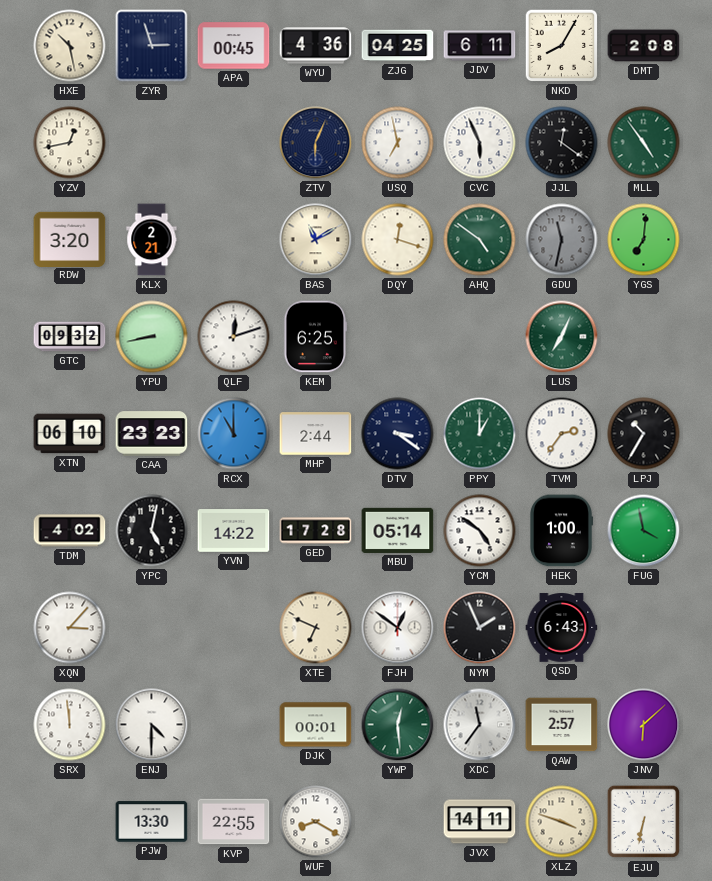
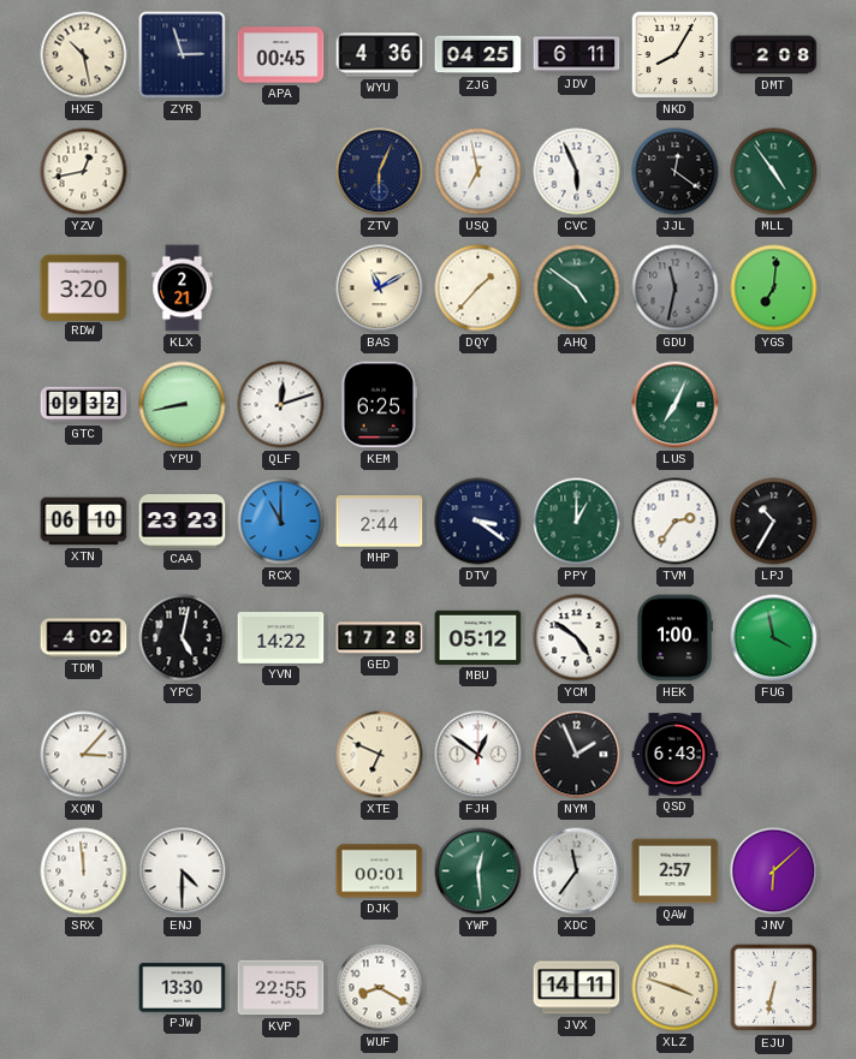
DQY: 12:18 -> 1:37 (478, 288)
MBU: 05:14 -> 05:12 (478, 637)
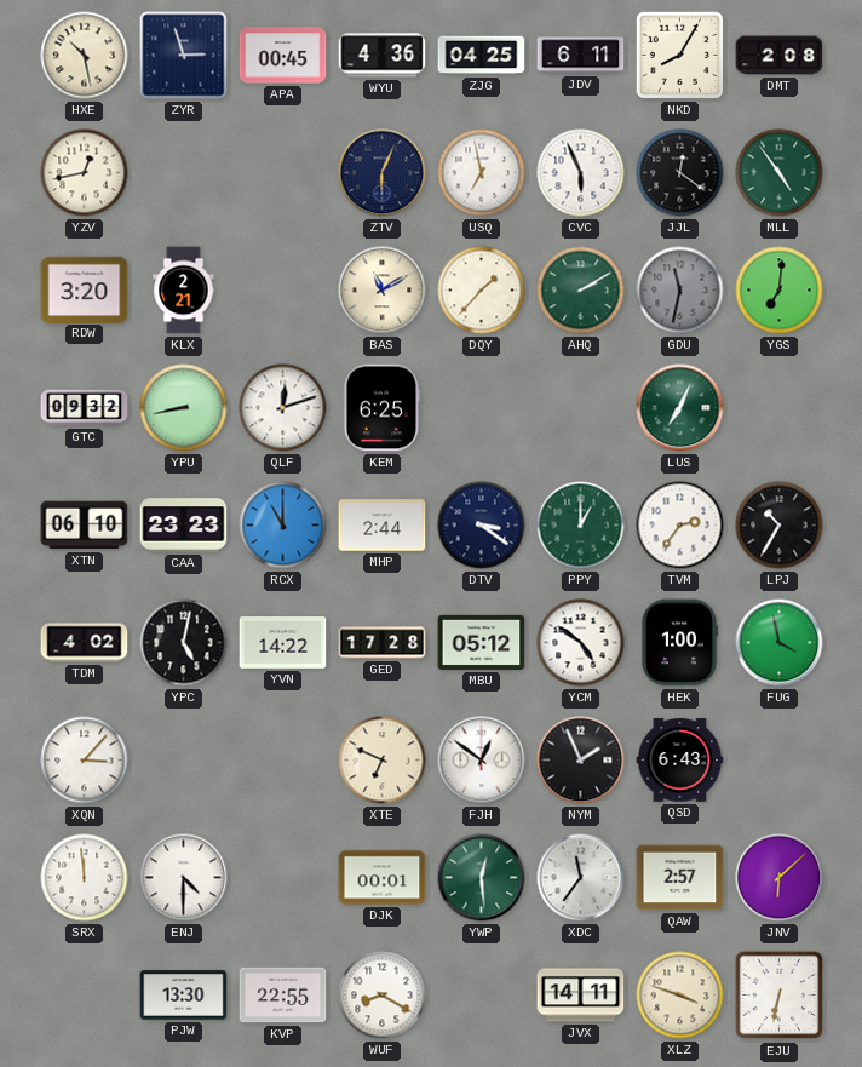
AHQ: 4:51 -> 2:10 (581, 291)
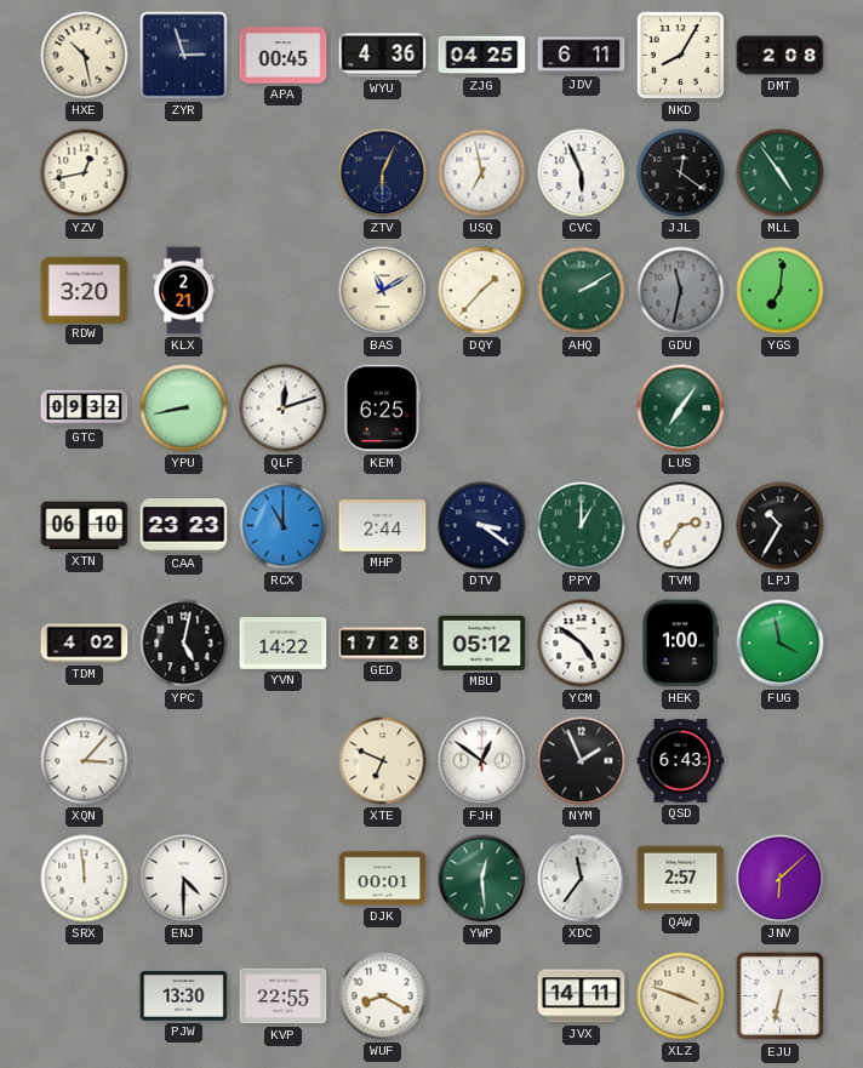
LUS: 7:04 -> 7:06 (681, 409)
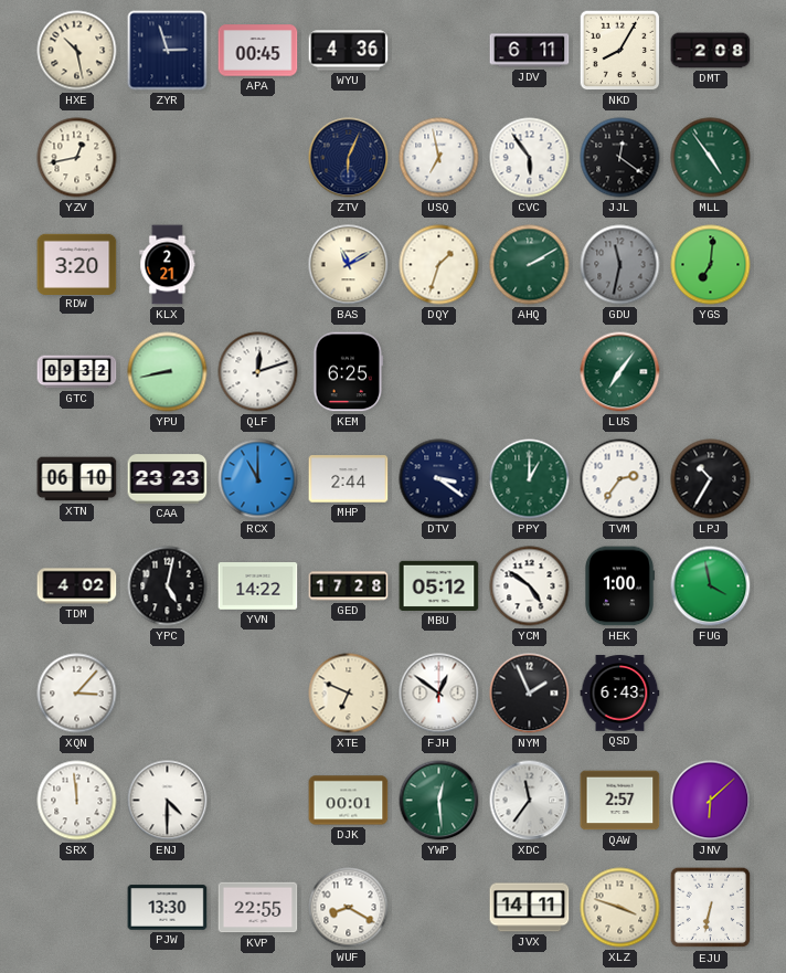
ZJG: 04:25 -> none (482, 56)
CVC: 5:56 -> 5:54 (530, 158)
DQY: 1:37 -> 1:33 (439, 265)
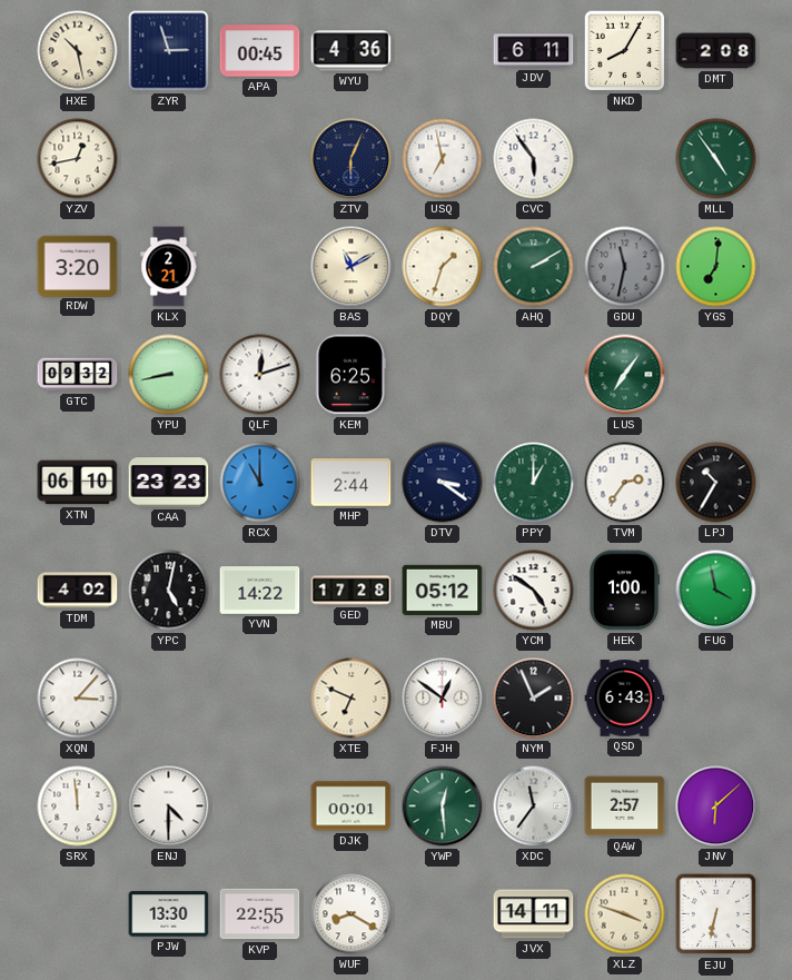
JJL: 12:21 -> none (620, 158)
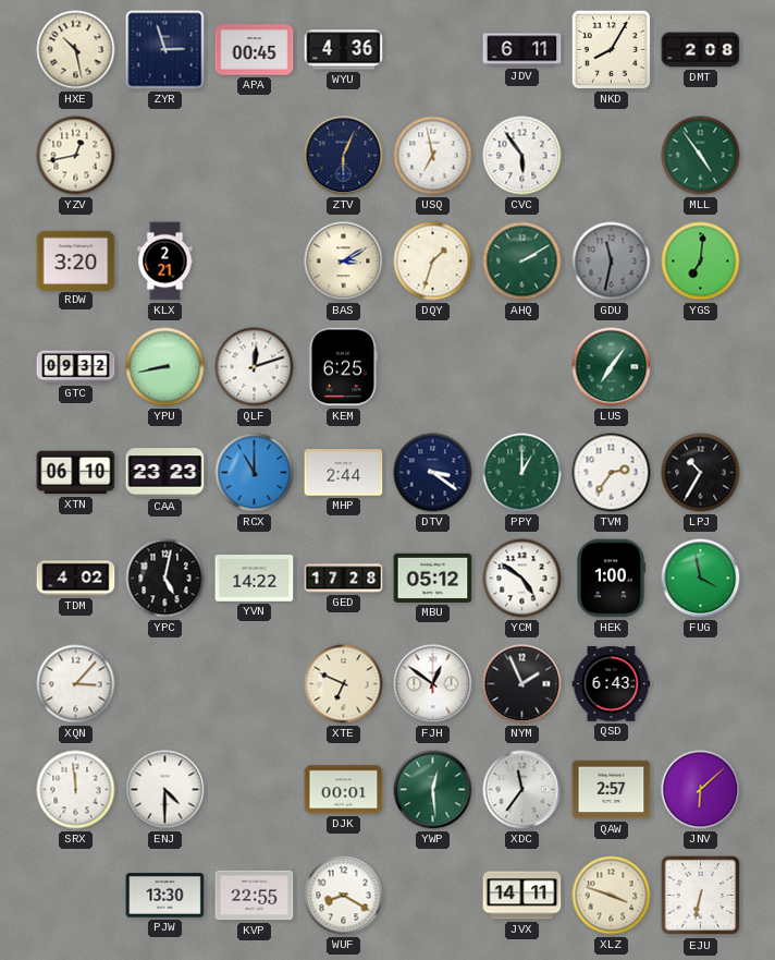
BAS: 11:10 -> 3:10 (344, 262)
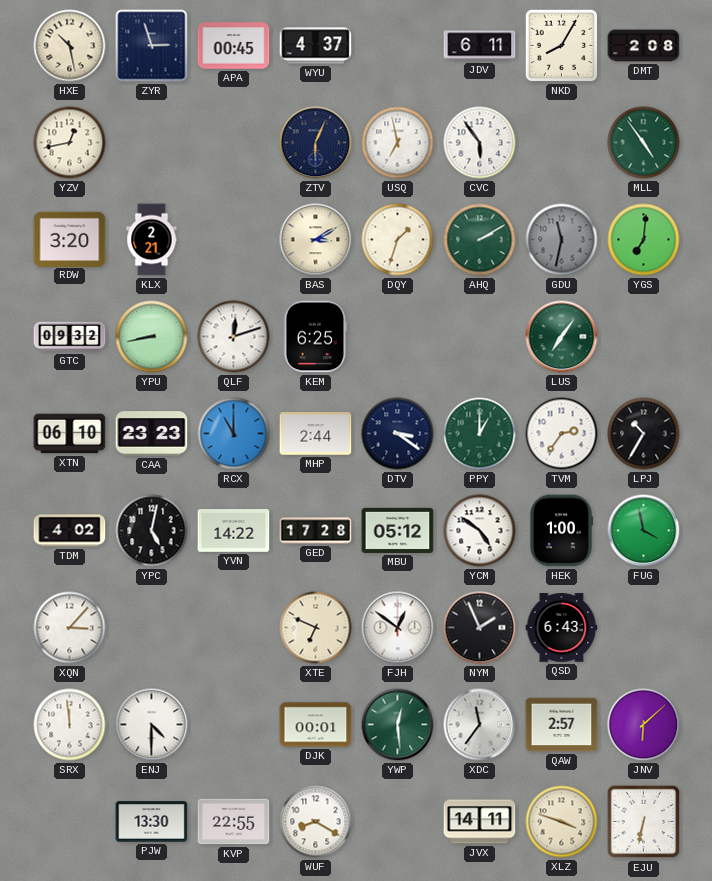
WYU: 4:36 -> 4:37 (316, 46)
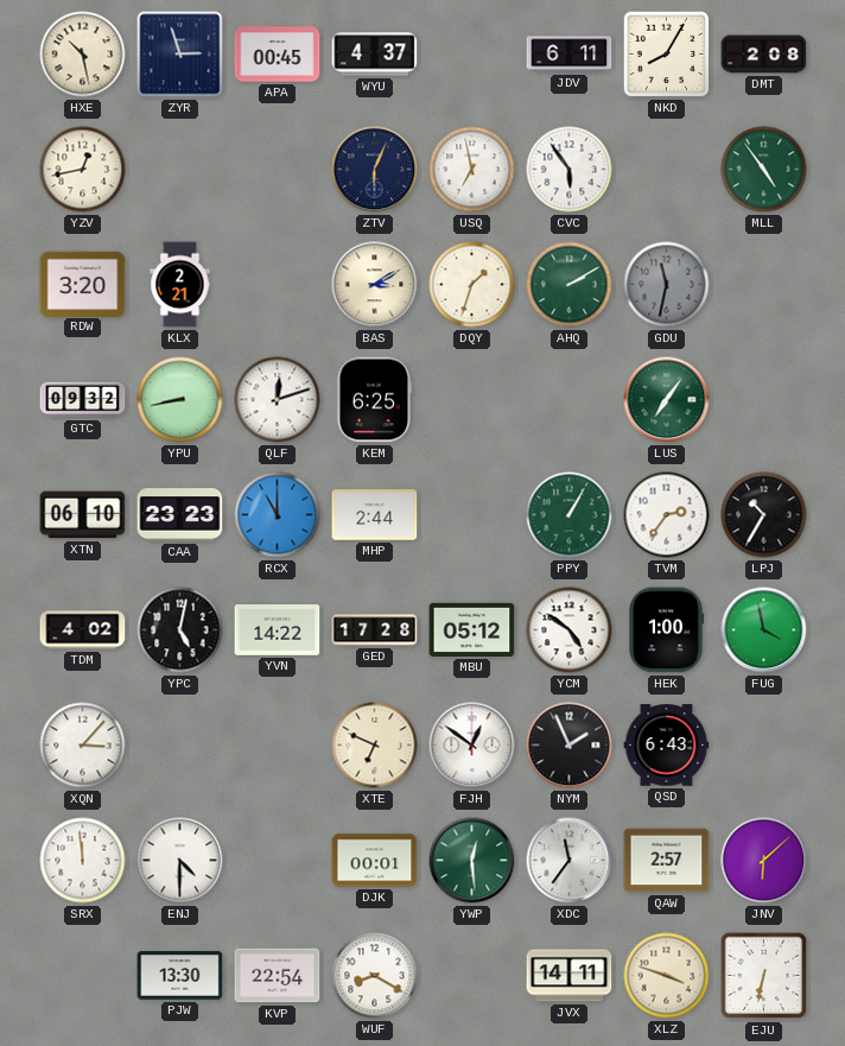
YGS: 7:01 -> none (644, 240)
DTV: 3:21 -> none (398, 434)
PPY: 1:00 -> 1:05 (570, 515)
KVP: 22:55 -> 22:54 (278, 976)
